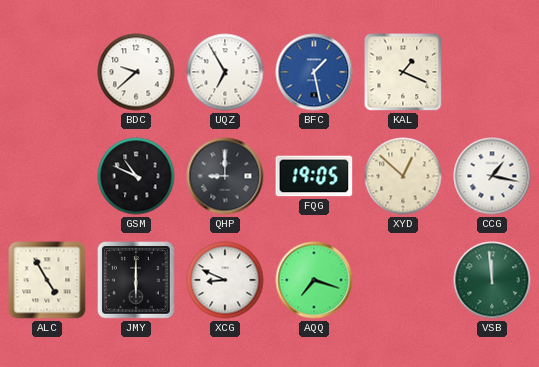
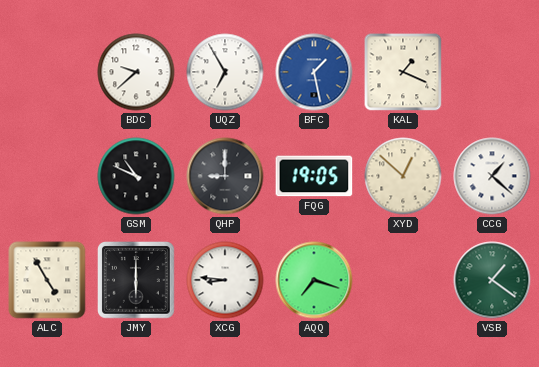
CCG: 1:17 -> 1:22 (492, 176)
XCG: 8:49 -> 8:46 (225, 280)
VSB: 11:59 -> 1:21 (492, 280)
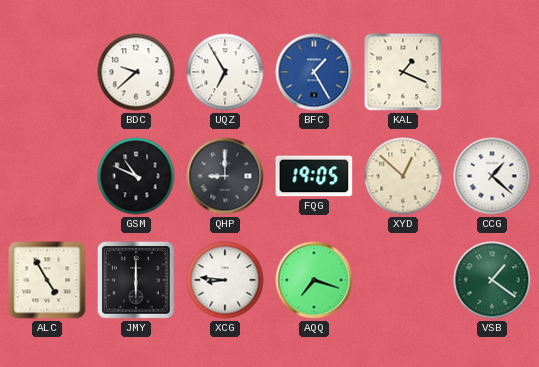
BFC: 1:28 -> 1:25 (314, 72)
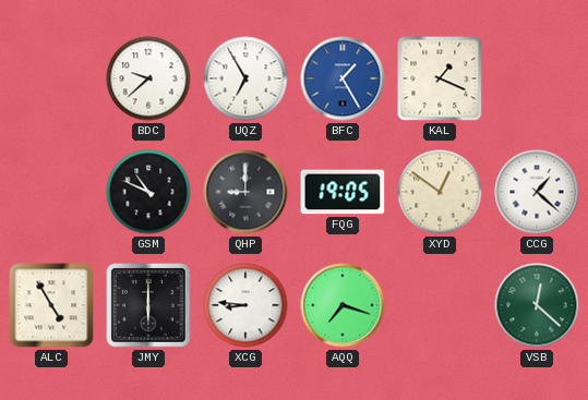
XYD: 12:52 -> 12:51 (440, 192)
VSB: 1:21 -> 12:22 (537, 305)
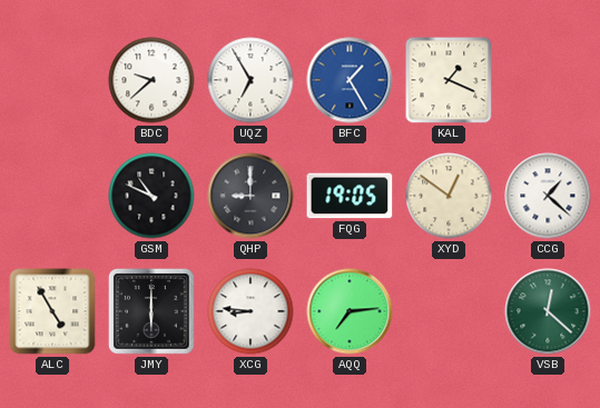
AQQ: 7:18 -> 7:14 (350, 311)
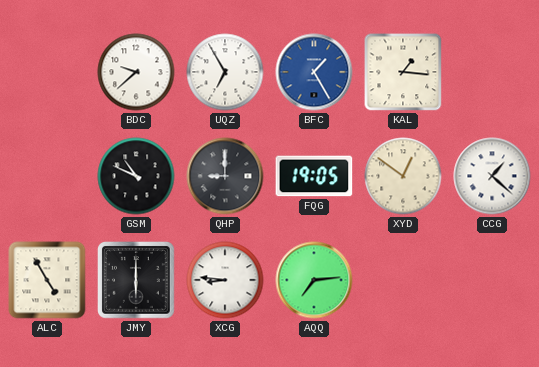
KAL: 1:19 -> 1:16 (403, 72)
VSB: 12:22 -> none (548, 311)
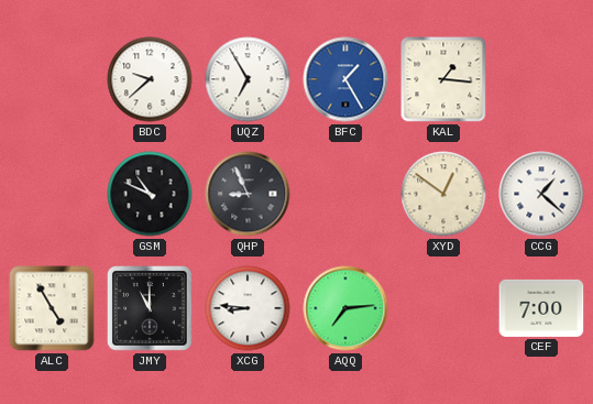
QHP: 9:00 -> 8:56 (248, 194)
FQG: 19:05 -> none (314, 176)
JMY: 6:00 -> 11:00 (151, 309)
CEF: none -> 7:00 (541, 308)
